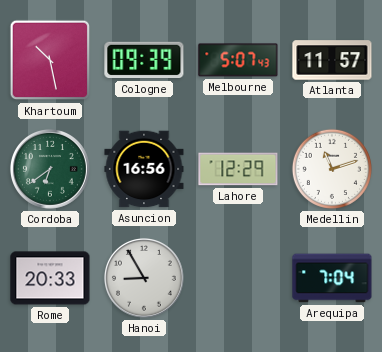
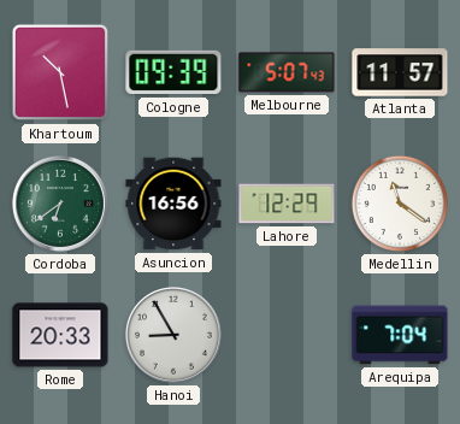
Medellin: 11:12 -> 11:21 (400, 204)
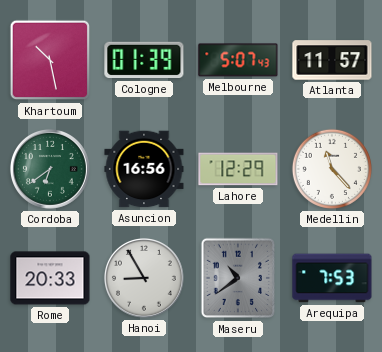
Cologne: 09:39 -> 01:39 (144, 60)
Medellin: 11:21 -> 11:23 (332, 169)
Maseru: none -> 10:39 (238, 278)
Arequipa: 7:04 -> 7:53 (332, 278)
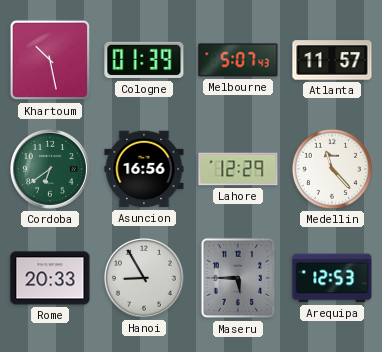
Maseru: 10:39 -> 5:45 (238, 278)
Arequipa: 7:53 -> 12:53 (332, 278)
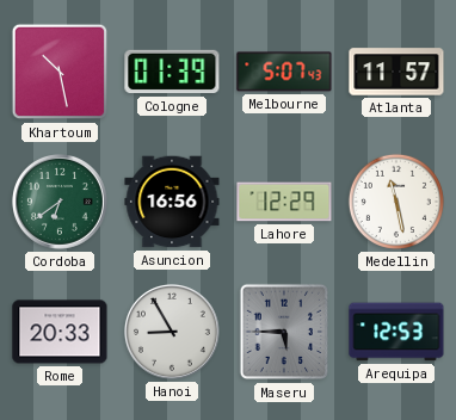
Medellin: 11:23 -> 11:28 (396, 202)
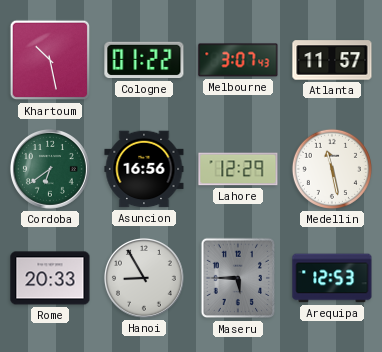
Cologne: 01:39 -> 01:22 (144, 60)
Melbourne: 5:07 -> 3:07 (238, 60)
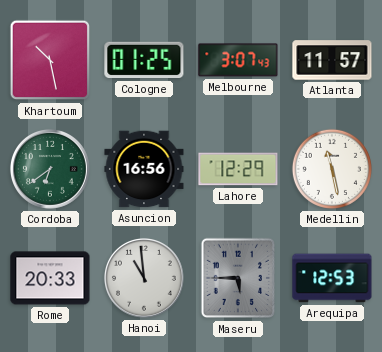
Cologne: 01:22 -> 01:25 (144, 60)
Hanoi: 8:55 -> 10:59 (144, 278)
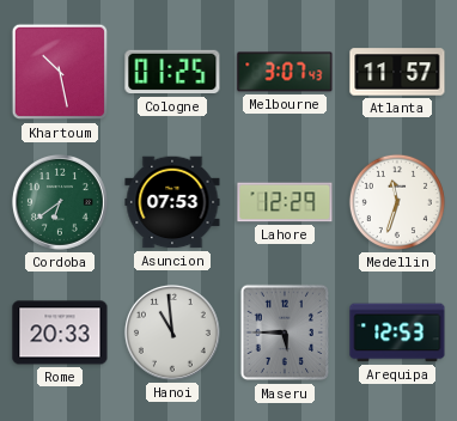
Asuncion: 16:56 -> 07:53 (172, 202)
Medellin: 11:28 -> 11:33 (397, 202)
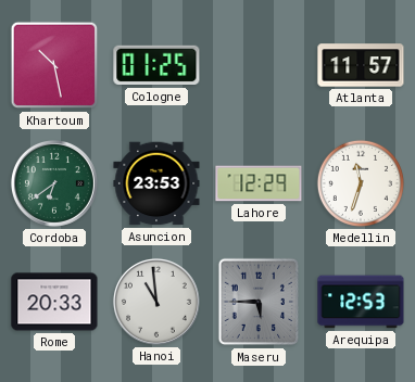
Melbourne: 3:07 -> none (285, 72)
Asuncion: 07:53 -> 23:53 (156, 183)
